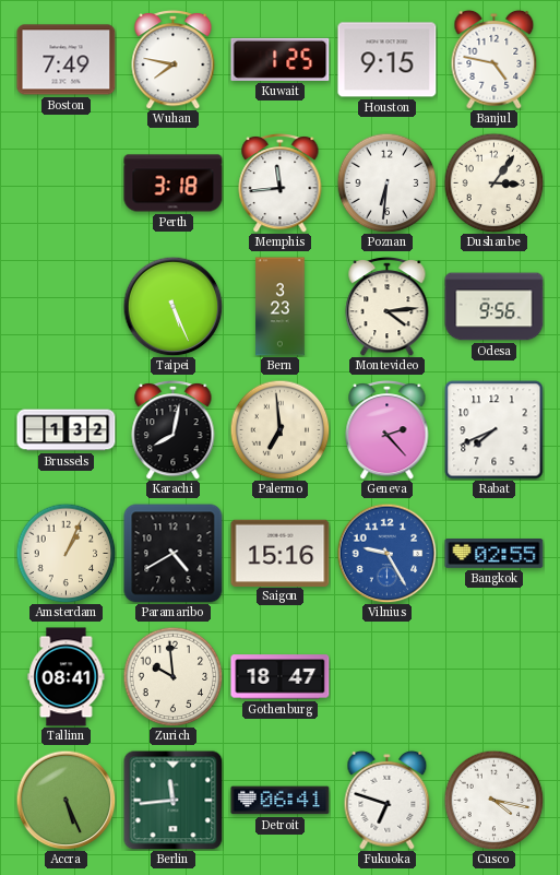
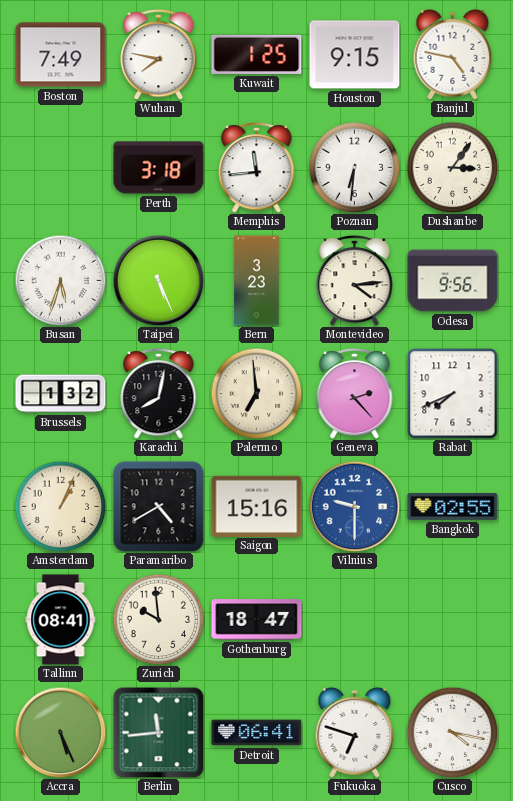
Busan: none -> 5:33 (60, 280)
Vilnius: 9:25 -> 9:30 (354, 506)
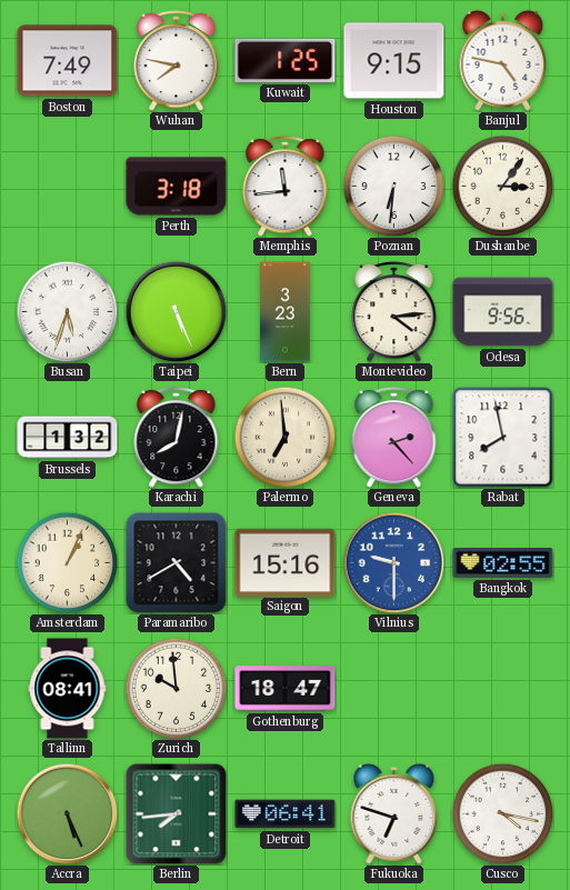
Rabat: 7:41 -> 7:58 (503, 438)
Berlin: 11:44 -> 7:44 (176, 813)
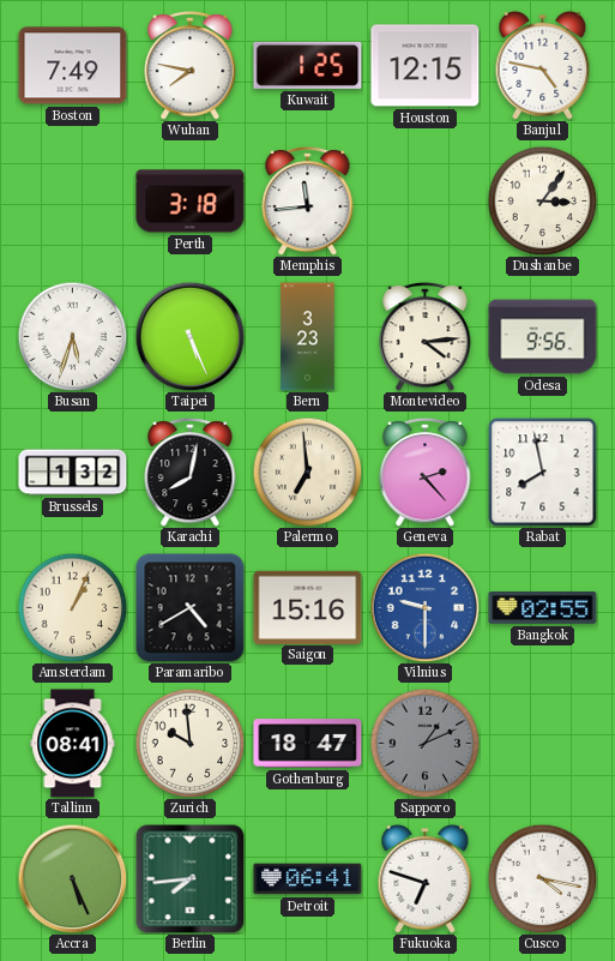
Houston: 9:15 -> 12:15 (426, 66)
Poznan: 6:31 -> none (393, 186)
Sapporo: none -> 1:11 (424, 743)
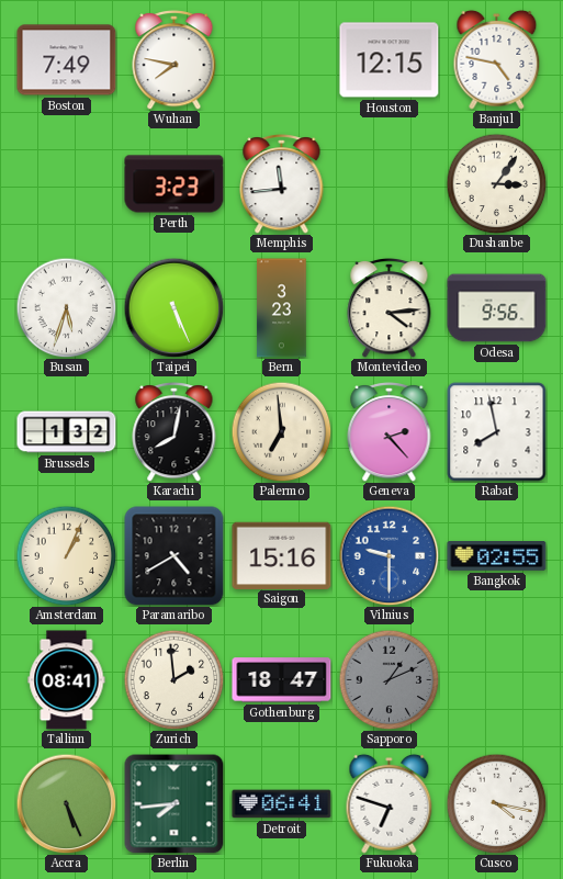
Kuwait: 1:25 -> none (308, 65)
Perth: 3:18 -> 3:23 (174, 184)
Zurich: 9:59 -> 1:59 (173, 679)
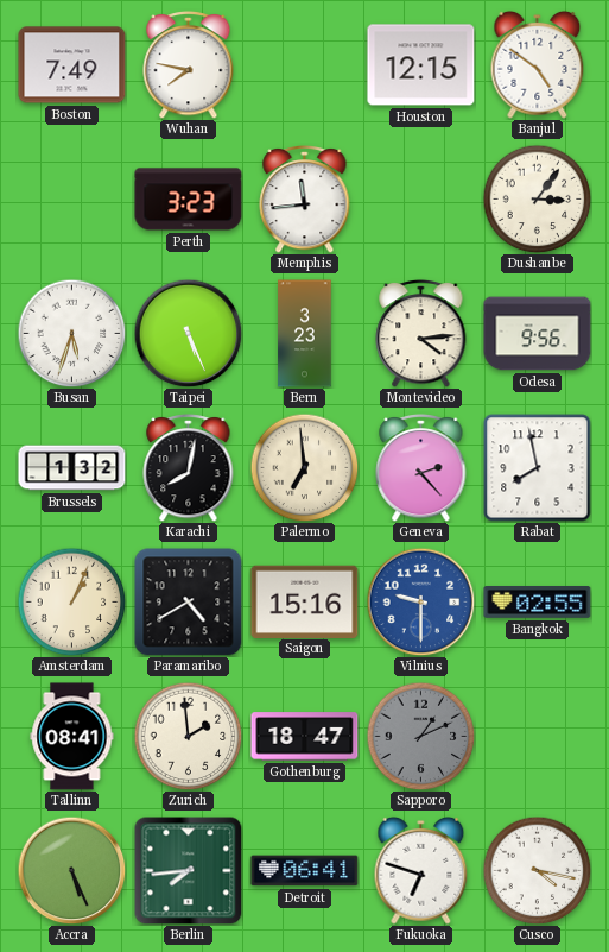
Banjul: 4:47 -> 4:51 (538, 64)
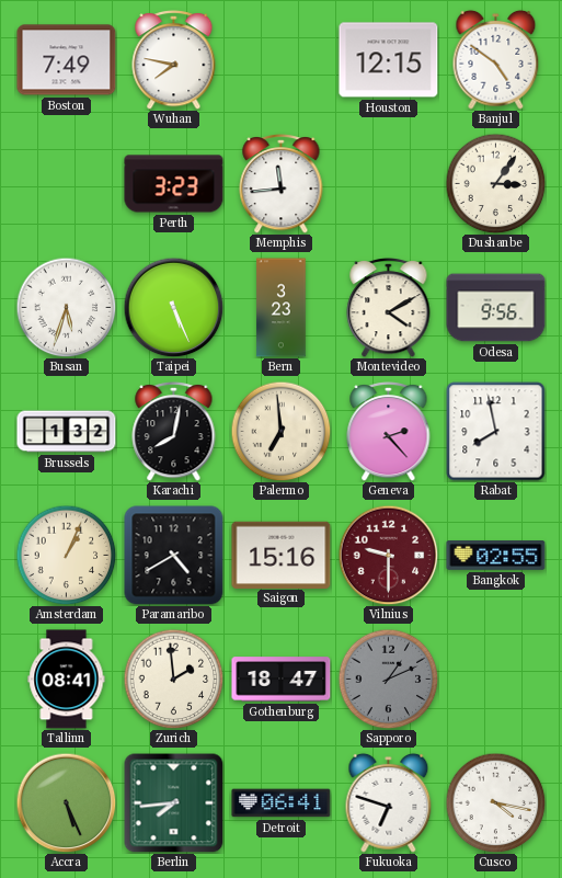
Montevideo: 4:14 -> 4:10 (389, 307)
Vilnius dial: blue -> burgundy (388, 555)
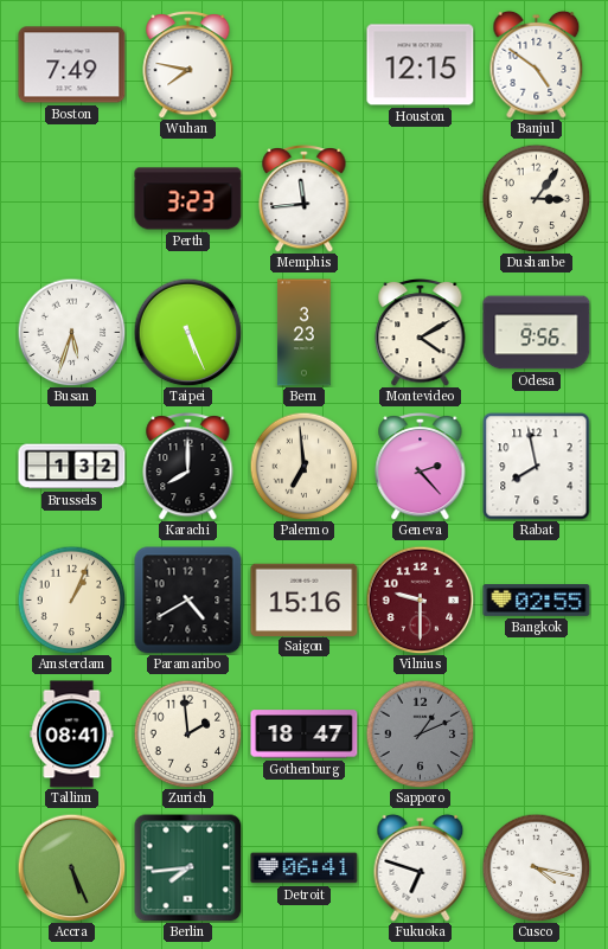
Karachi: 8:02 -> 8:00 (188, 466)
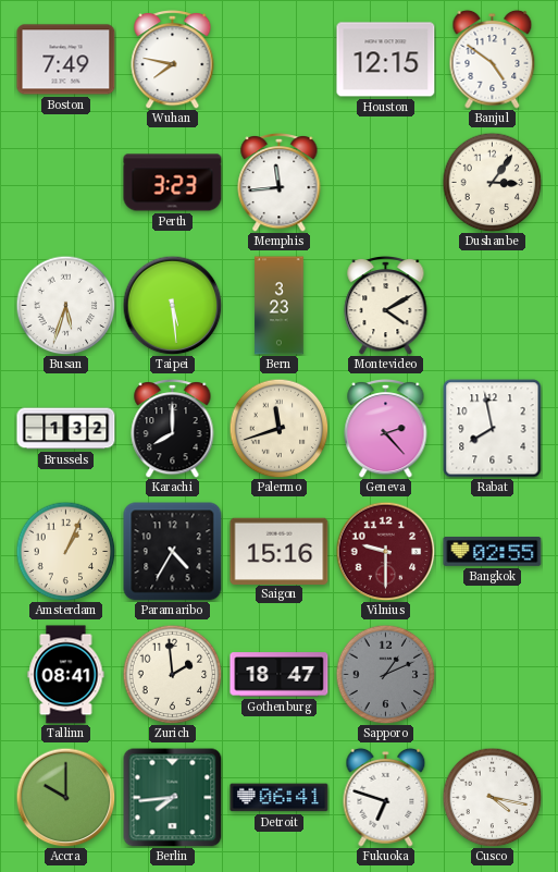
Taipei: 5:26 -> 5:29 (172, 305)
Odesa: 9:56 -> none (537, 333)
Palermo: 6:59 -> 11:42 (278, 428)
Paramaribo: 4:40 -> 4:35 (173, 552)
Accra: 5:26 -> 10:00 (65, 797)
